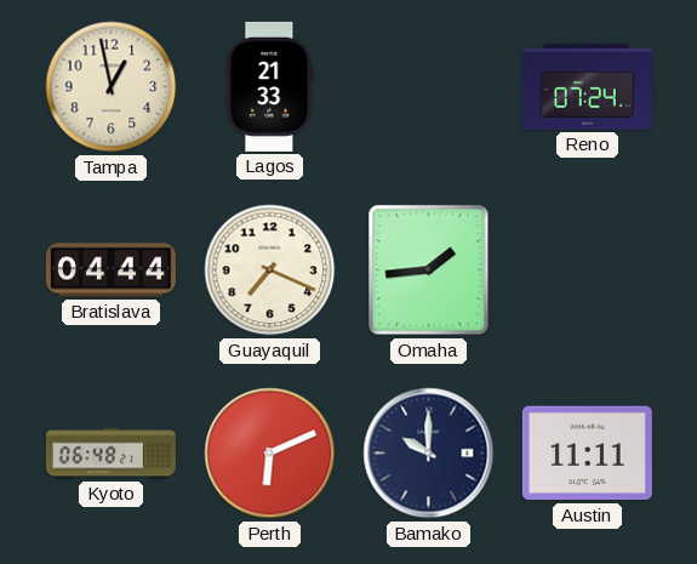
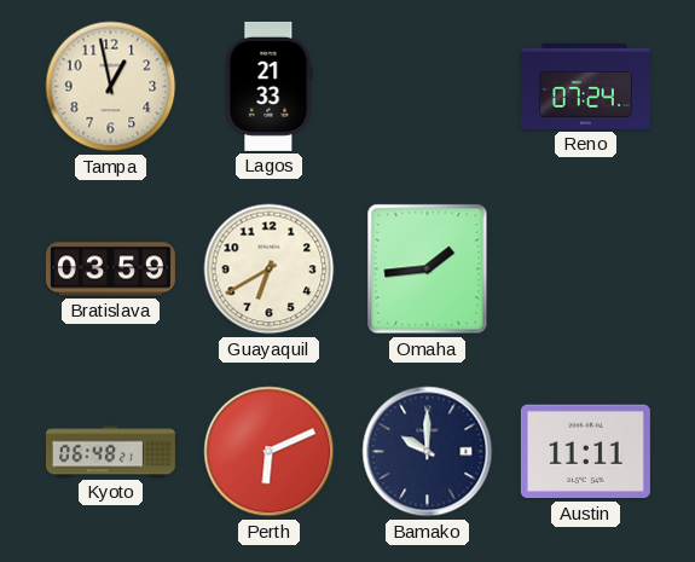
Bratislava: 04:44 -> 03:59 (110, 270)
Guayaquil: 7:19 -> 6:40 (270, 270)
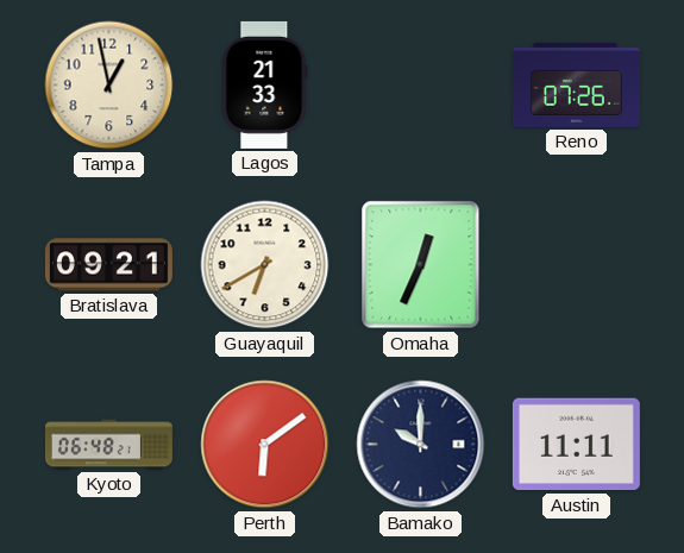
Reno: 07:24 -> 07:26 (576, 84)
Bratislava: 03:59 -> 09:21 (108, 265)
Omaha: 1:44 -> 12:34 (421, 265)
Perth: 6:11 -> 6:09 (265, 445)
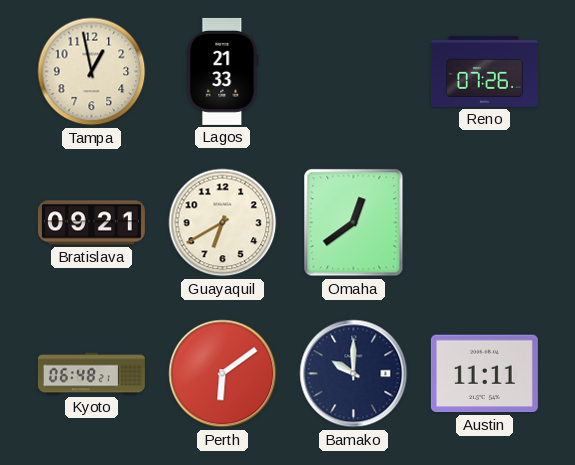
Omaha: 12:34 -> 12:39 (354, 223)
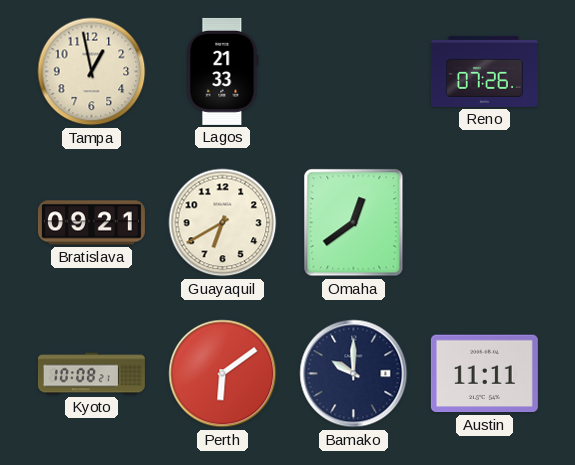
Kyoto: 06:48 -> 10:08 (91, 374)
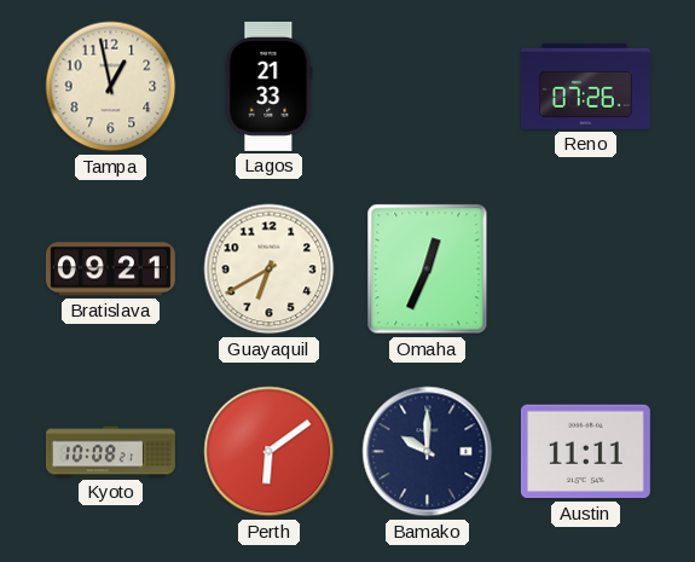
Omaha: 12:39 -> 12:34 (428, 270)
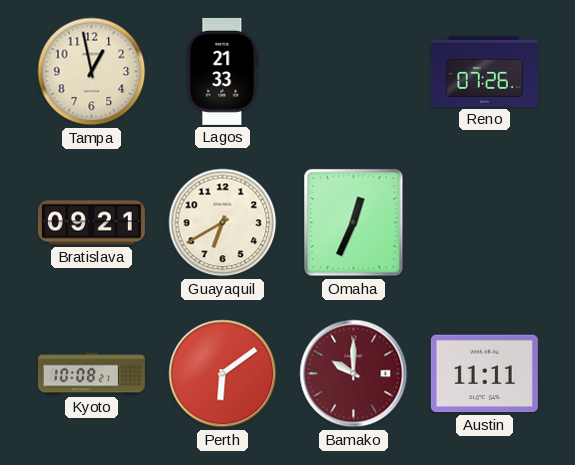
Bamako dial: navy -> burgundy (354, 374)
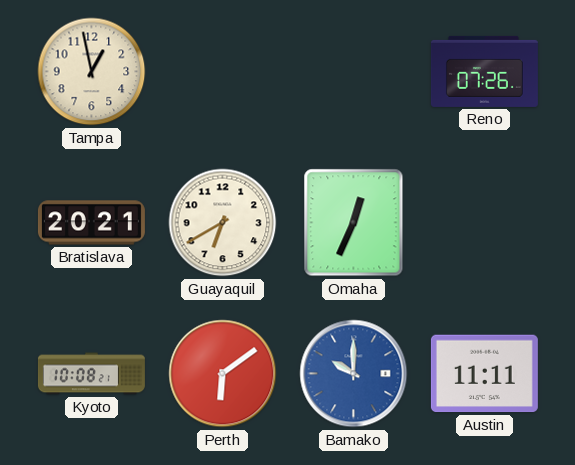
Lagos: 21:33 -> none (223, 71)
Bratislava: 09:21 -> 20:21 (91, 223)
Bamako dial: burgundy -> blue (354, 374)
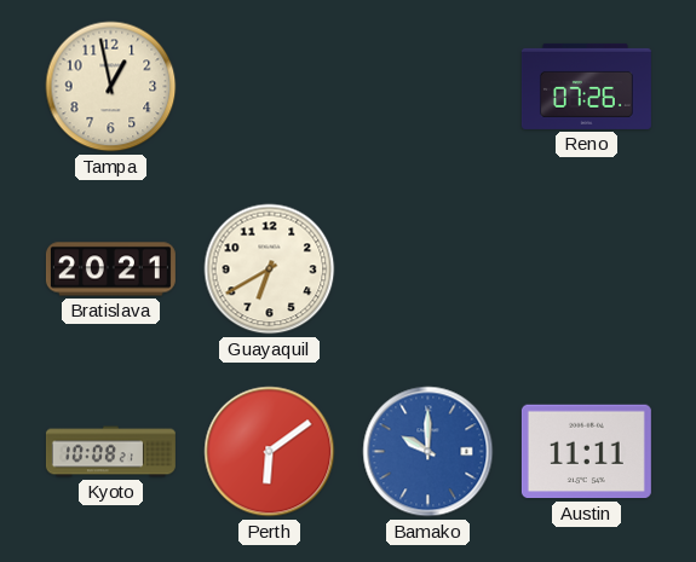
Omaha: 12:34 -> none (354, 223)
